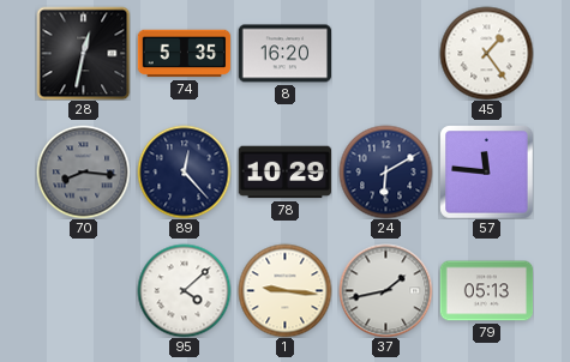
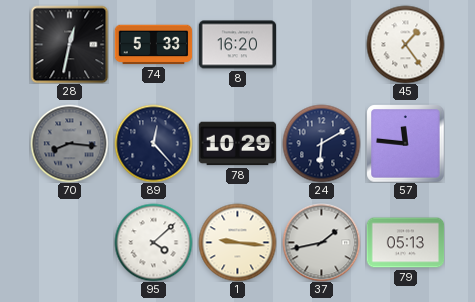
74: 5:35 -> 5:33 (153, 45)
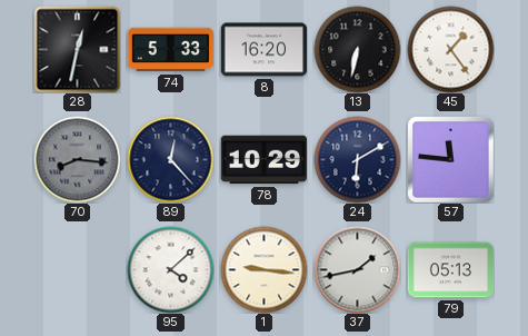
13: none -> 6:32 (357, 49)
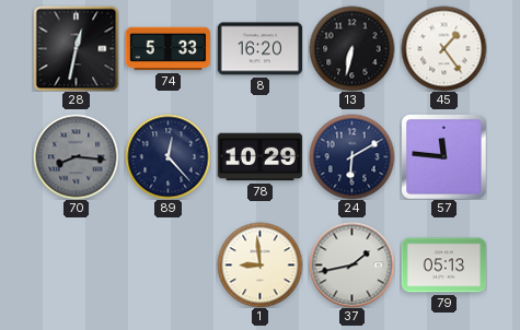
95: 4:08 -> none (170, 269)
1: 9:16 -> 8:59 (259, 264)
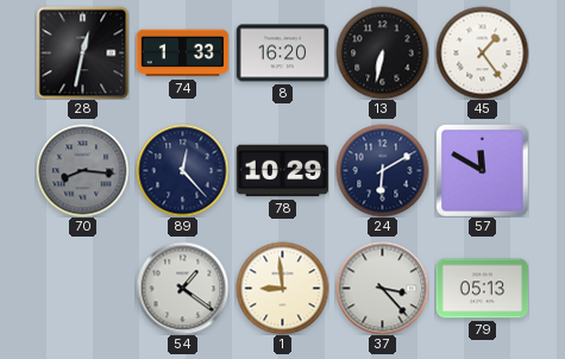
74: 5:33 -> 1:33 (182, 53)
57: 11:46 -> 11:50 (482, 170)
54: none -> 1:21 (182, 288)
37: 1:43 -> 3:23 (382, 288)
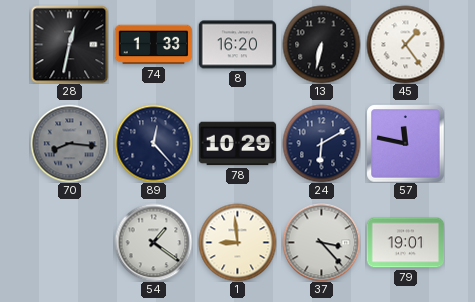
57: 11:50 -> 11:47 (405, 143)
79: 05:13 -> 19:01 (405, 243)
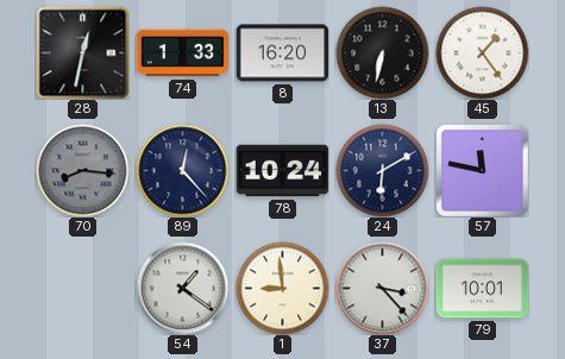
78: 10:29 -> 10:24 (282, 171)
79: 19:01 -> 10:01 (482, 289)
